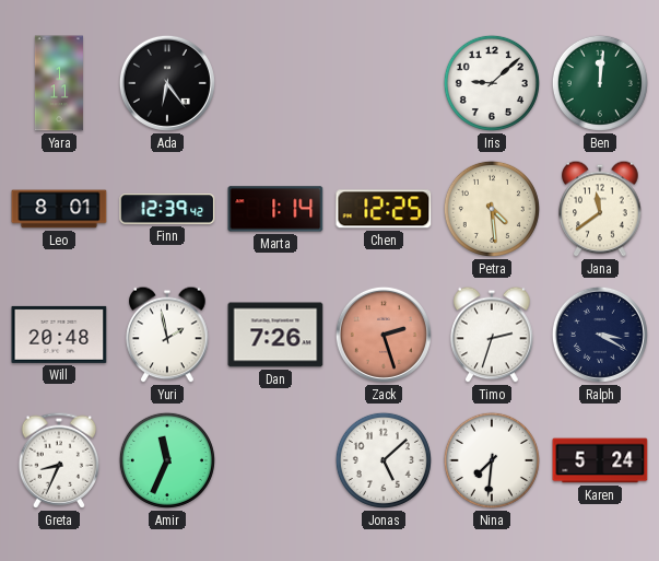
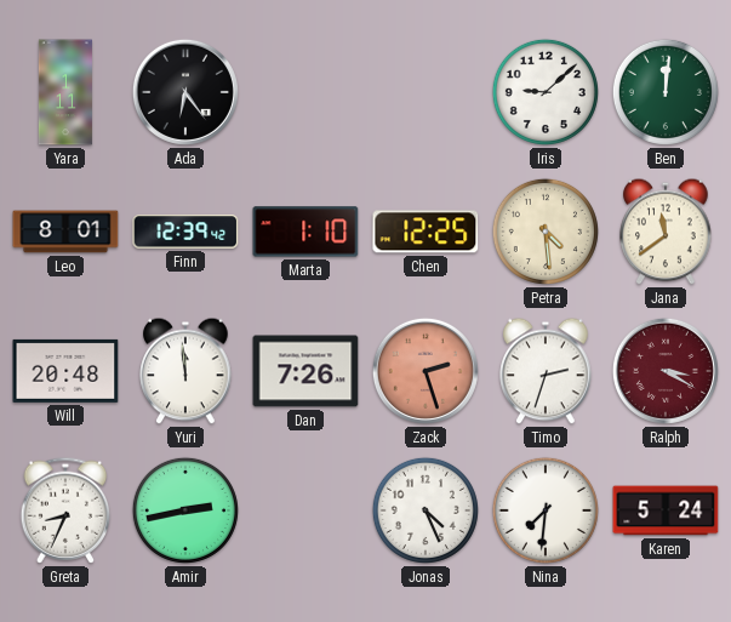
Marta: 1:14 -> 1:10 (305, 232)
Yuri: 1:58 -> 11:59 (185, 371)
Ralph dial: navy -> burgundy (666, 371)
Amir: 11:34 -> 2:43 (185, 510)
Jonas: 5:08 -> 4:26 (426, 510)
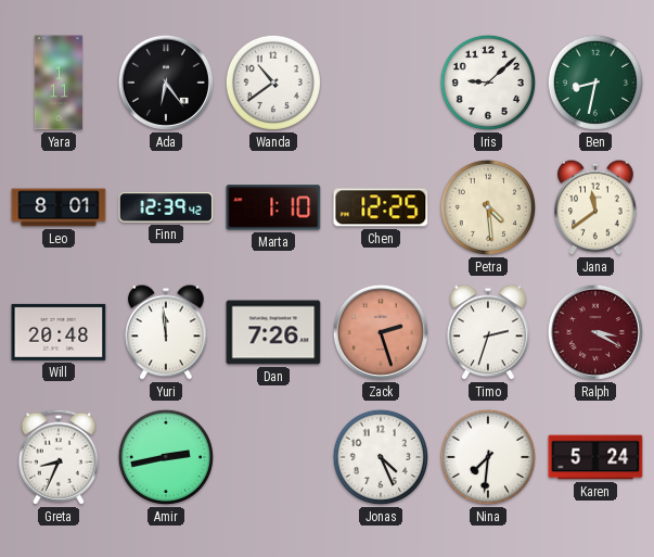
Wanda: none -> 10:39 (273, 83)
Ben: 12:01 -> 8:32 (595, 83)
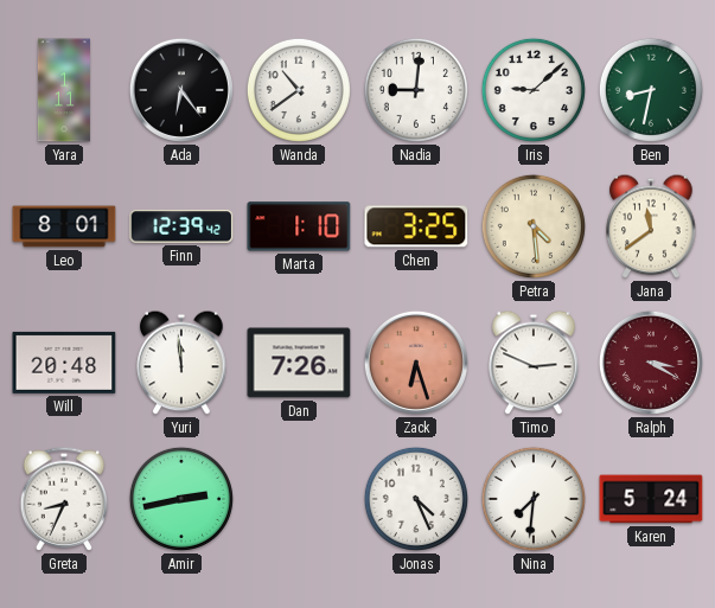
Nadia: none -> 9:01 (416, 90)
Chen: 12:25 -> 3:25 (416, 226)
Zack: 2:27 -> 6:27 (416, 363)
Timo: 2:33 -> 2:49 (534, 363)
